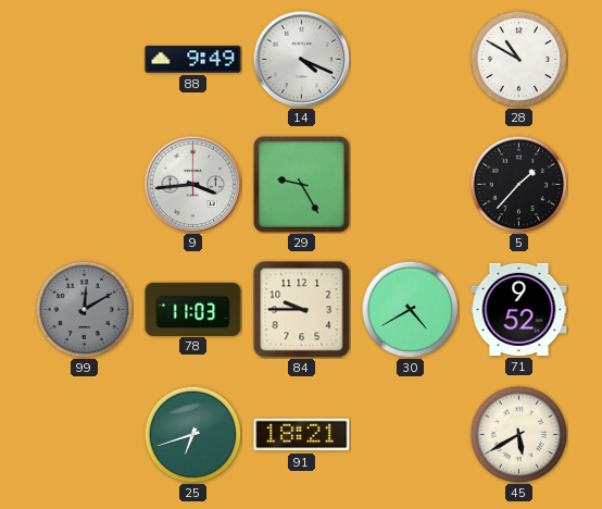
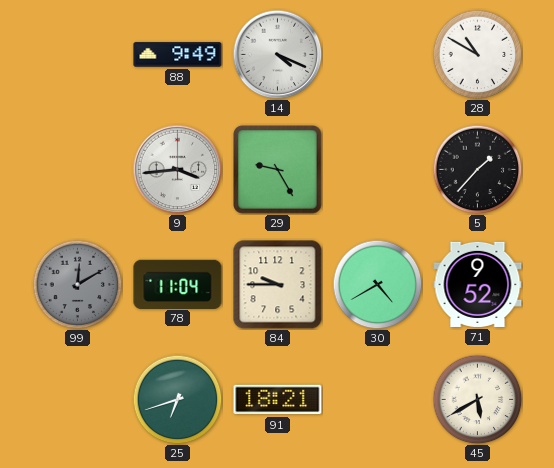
78: 11:03 -> 11:04 (178, 284)
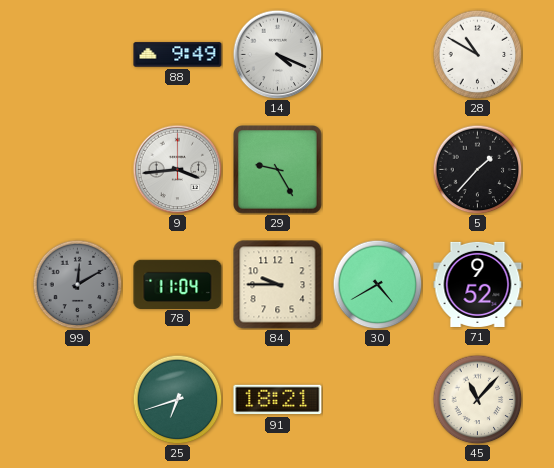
45: 5:40 -> 11:07 (477, 399)
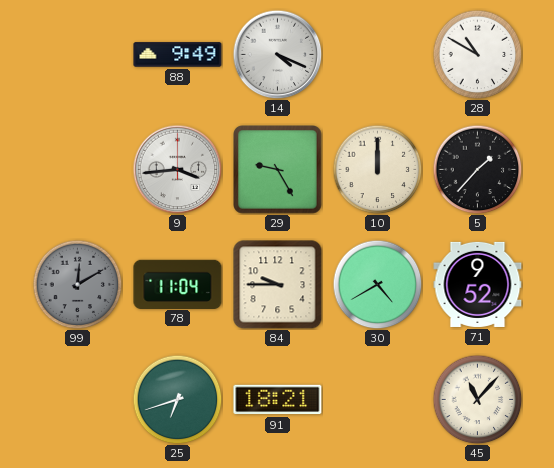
10: none -> 12:00 (377, 169)
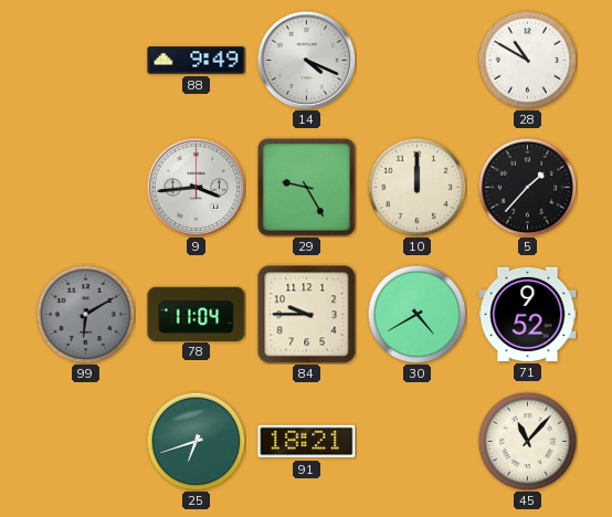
99: 12:10 -> 6:10 (85, 314)
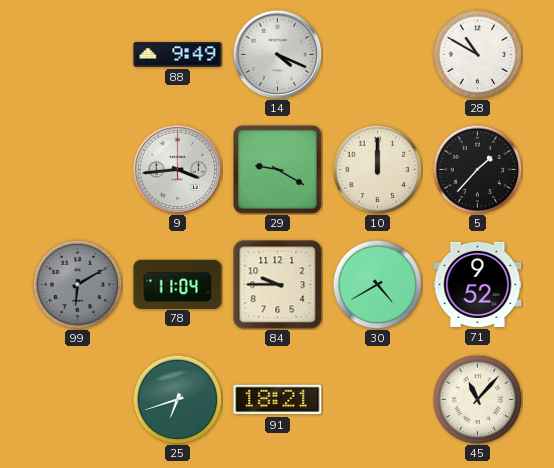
29: 9:25 -> 9:20 (278, 170)
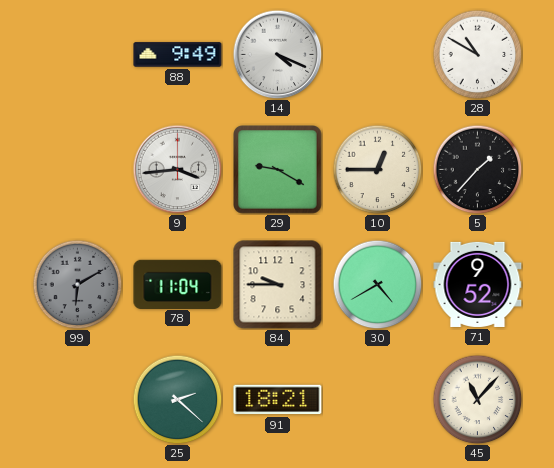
10: 12:00 -> 12:45 (377, 169)
25: 6:42 -> 2:22 (177, 399)
